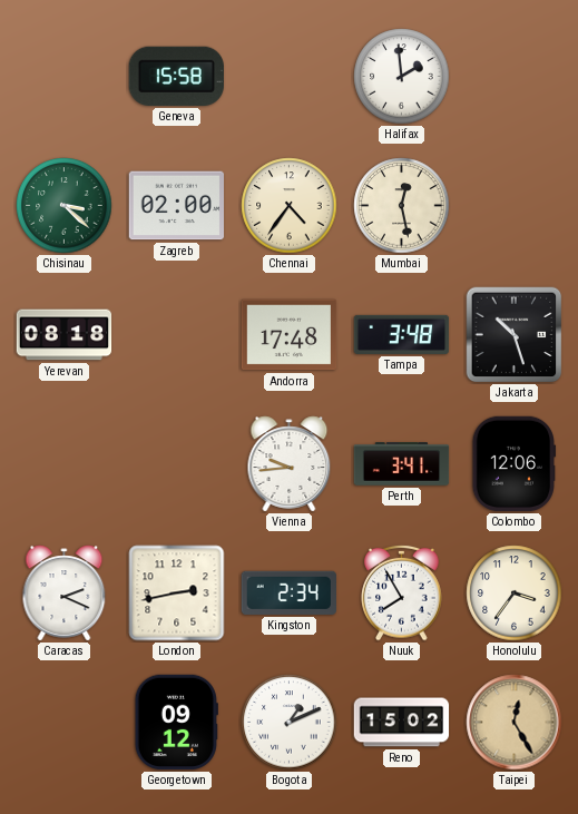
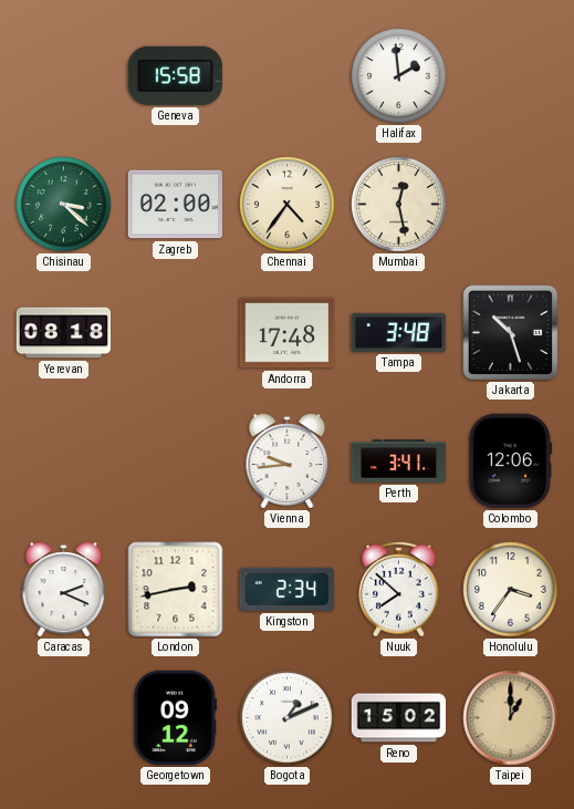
Nuuk: 7:55 -> 7:52 (399, 589)
Taipei: 12:25 -> 1:00 (511, 718)
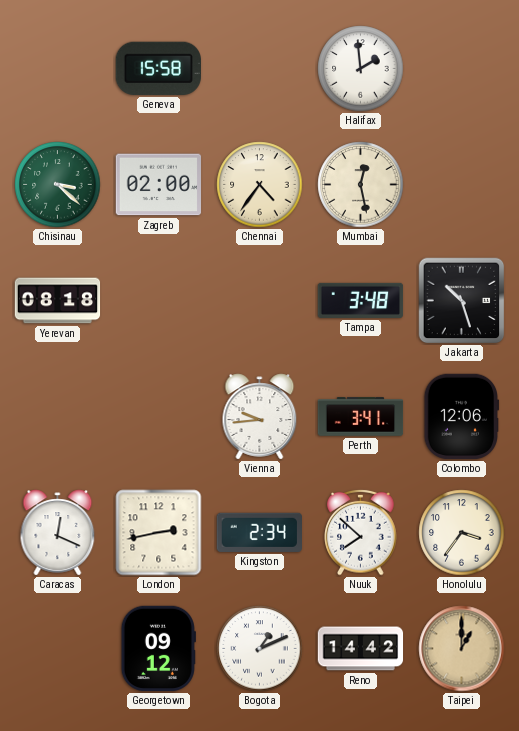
Andorra: 17:48 -> none (288, 333)
Caracas: 2:19 -> 12:19 (58, 533)
Reno: 15:02 -> 14:42 (361, 649)
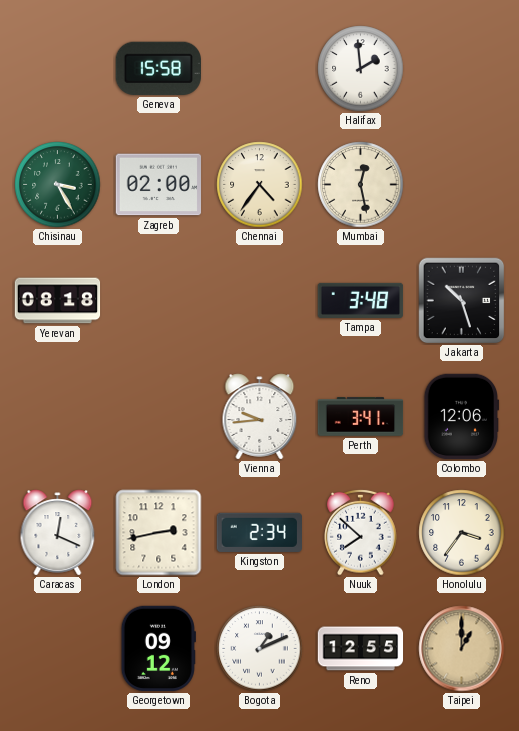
Chisinau: 3:22 -> 3:25 (58, 185)
Reno: 14:42 -> 12:55 (361, 649)
